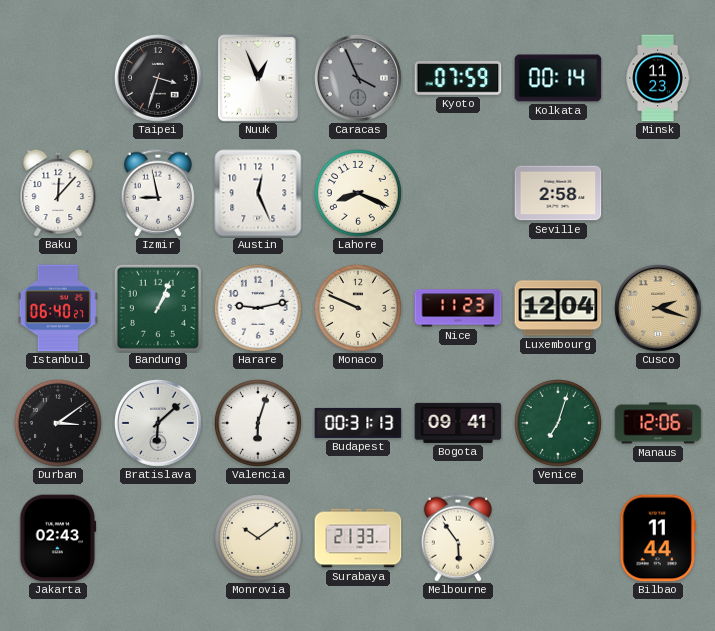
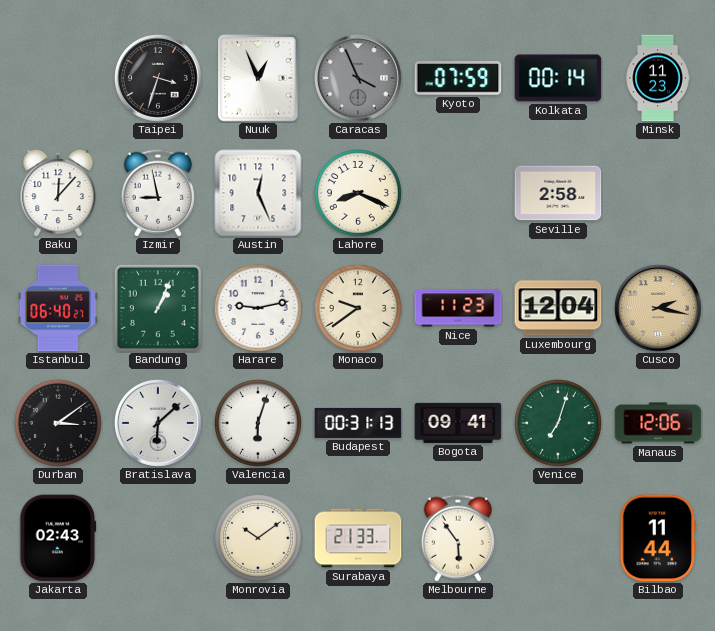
Monaco: 9:49 -> 9:39 (358, 308)
Cusco: 2:18 -> 2:17 (659, 309)
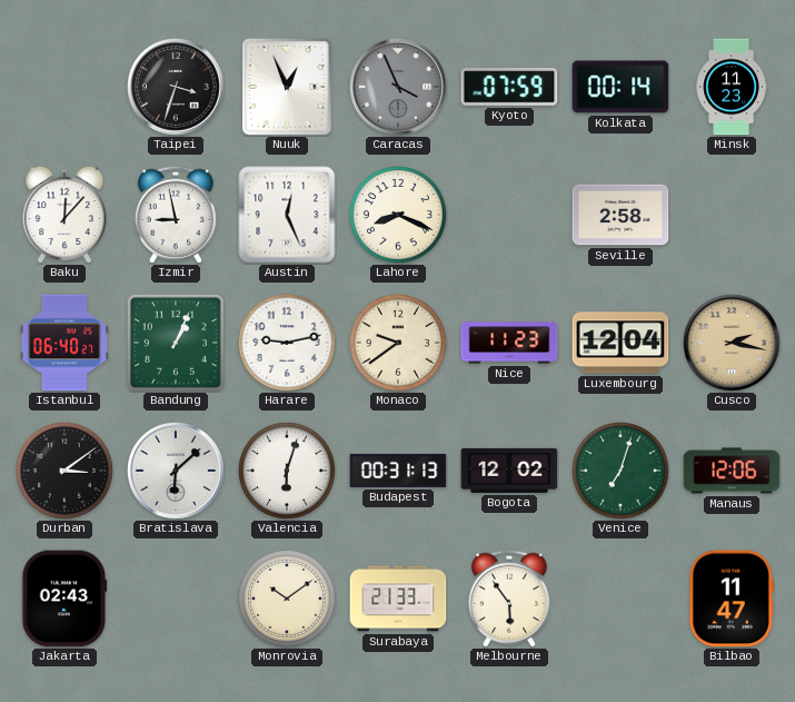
Bogota: 09:41 -> 12:02 (509, 471)
Bilbao: 11:44 -> 11:47 (732, 599)
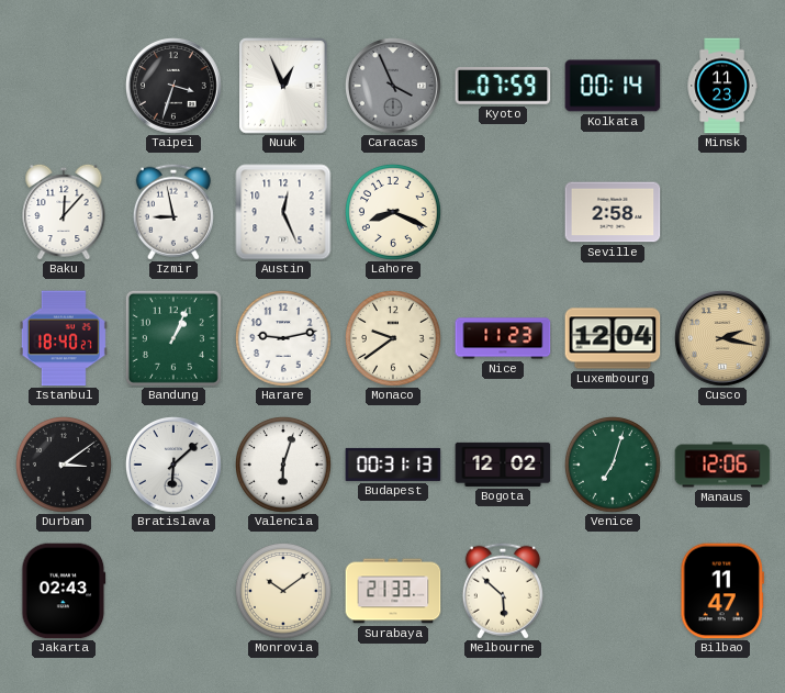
Istanbul: 06:40 -> 18:40 (64, 338)
Melbourne: 5:54 -> 5:52 (503, 591)
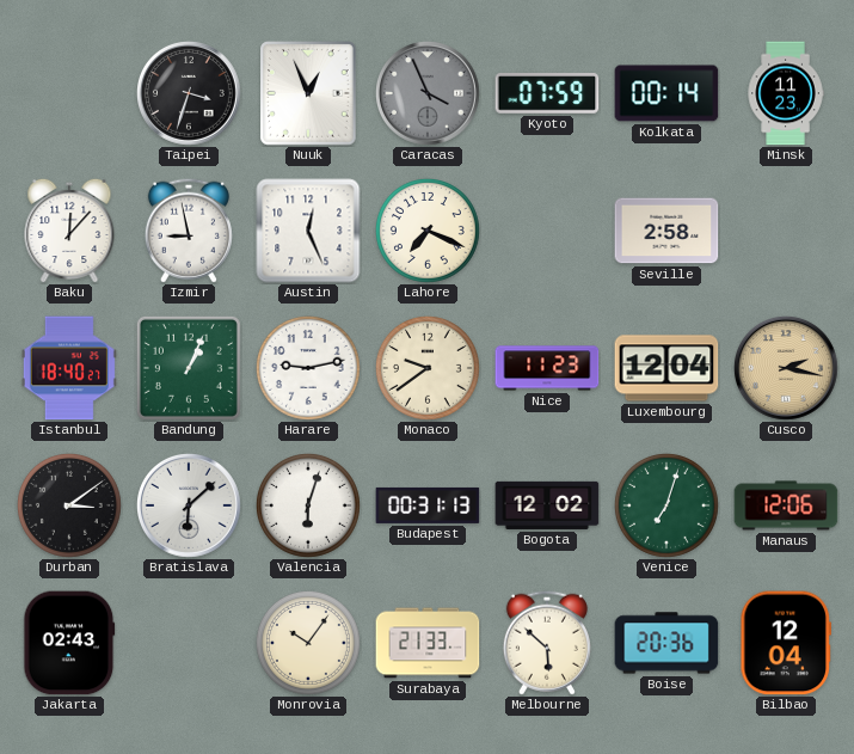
Lahore: 8:19 -> 7:19 (428, 231)
Monrovia: 10:09 -> 10:06 (308, 643)
Boise: none -> 20:36 (666, 643)
Bilbao: 11:47 -> 12:04 (786, 643)
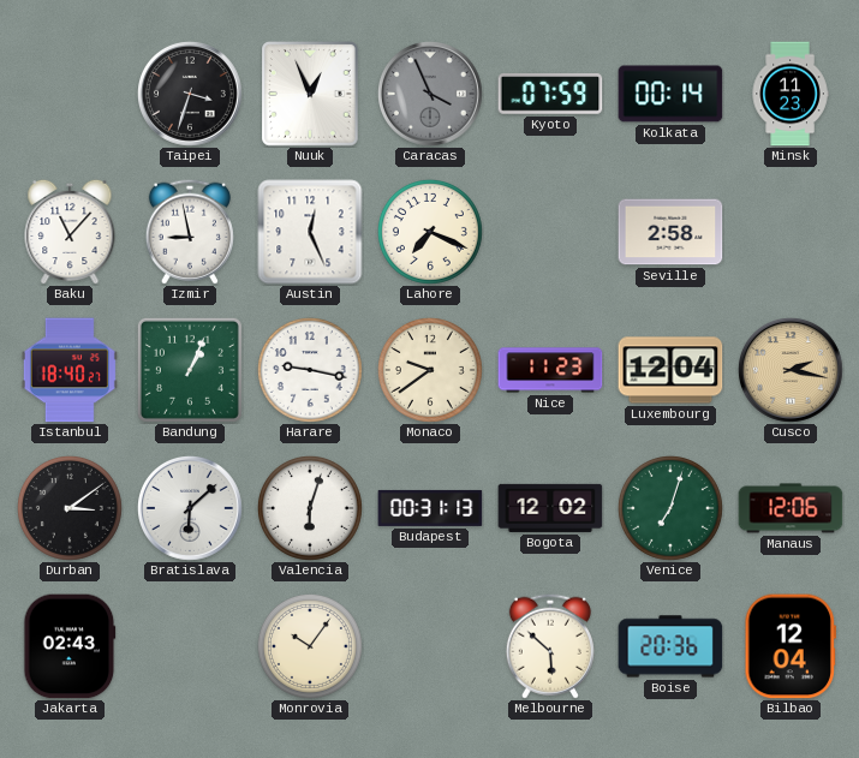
Baku: 12:07 -> 11:07 (70, 232)
Harare: 9:13 -> 9:17 (310, 370)
Surabaya: 21:33 -> none (428, 643)
